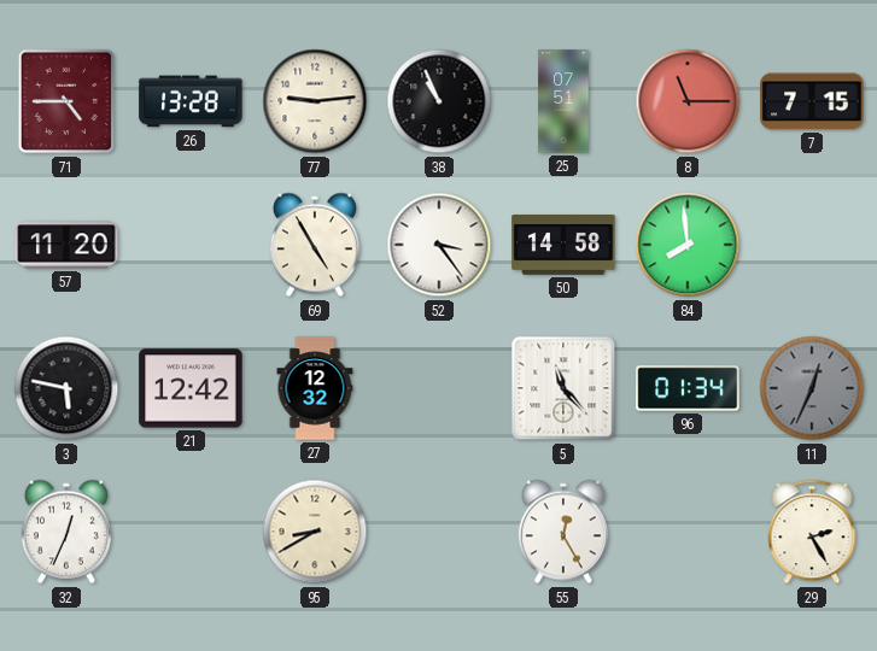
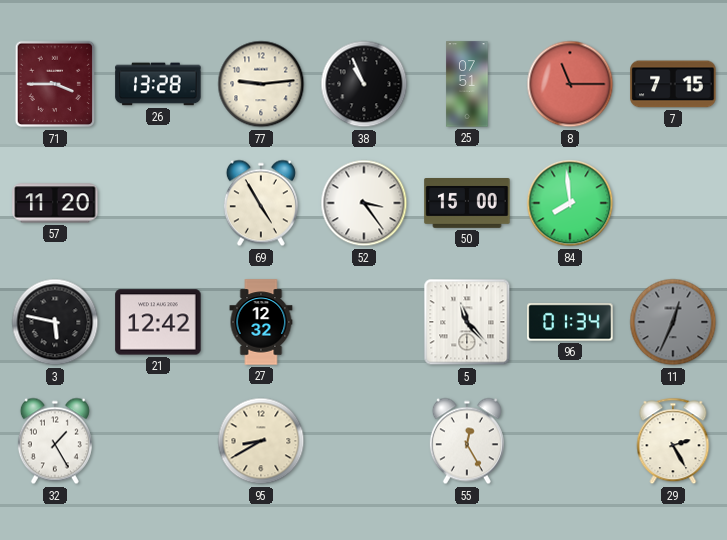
71: 4:45 -> 3:45 (55, 84)
50: 14:58 -> 15:00 (467, 204)
32: 12:34 -> 1:25 (55, 441)
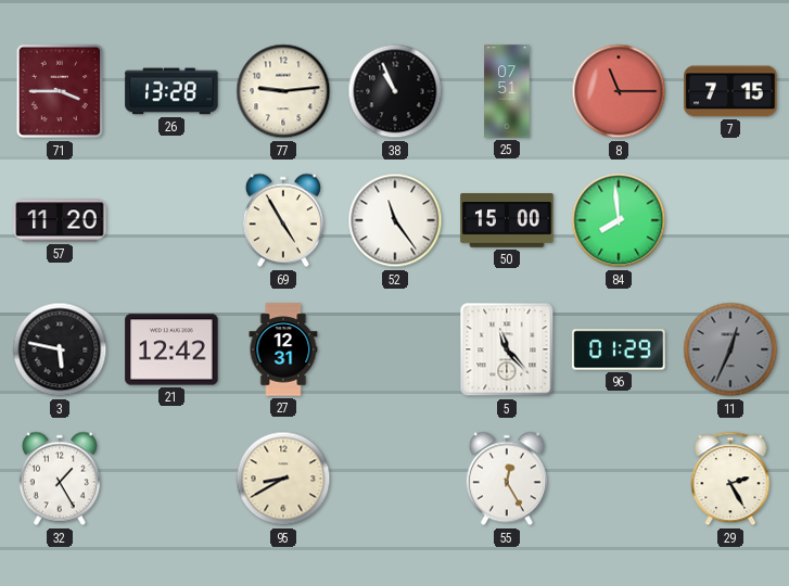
52: 3:24 -> 11:24 (395, 220)
27: 12:32 -> 12:31 (283, 349)
96: 01:34 -> 01:29 (619, 349)
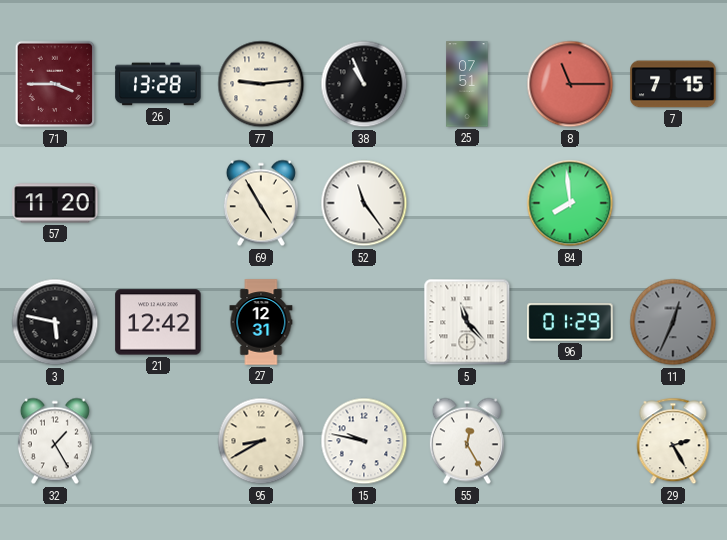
50: 15:00 -> none (507, 221)
15: none -> 9:47 (364, 441)
